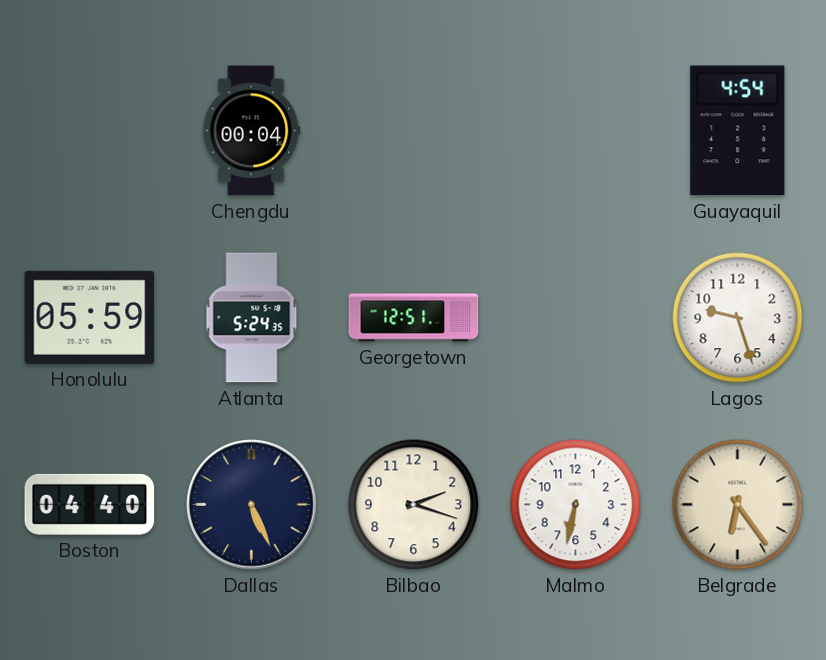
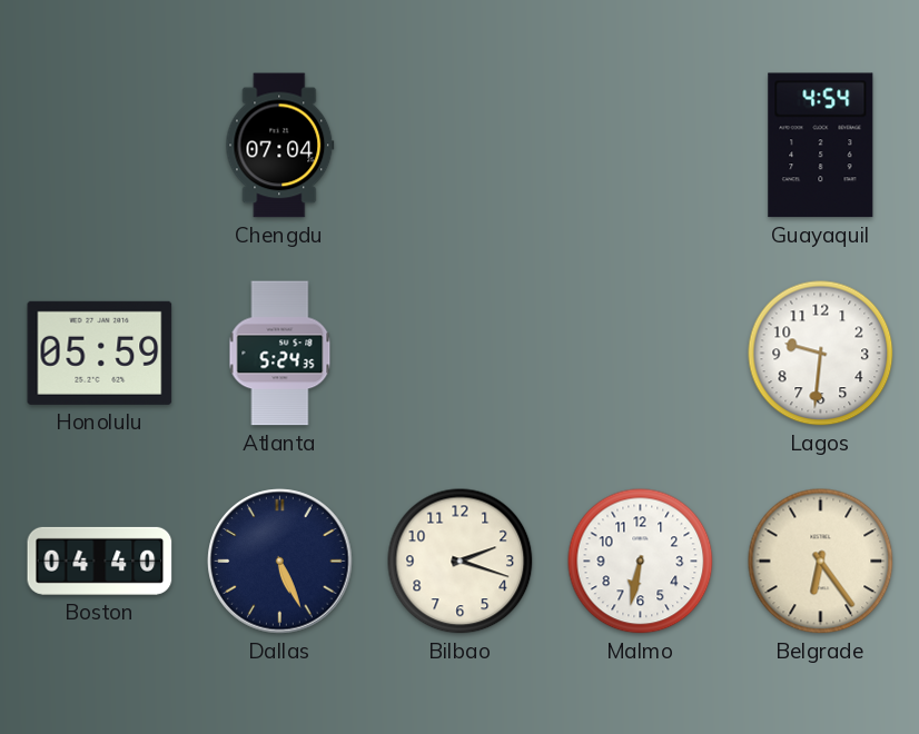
Chengdu: 00:04 -> 07:04 (280, 146)
Georgetown: 12:51 -> none (414, 318)
Lagos: 9:27 -> 9:31 (821, 354)
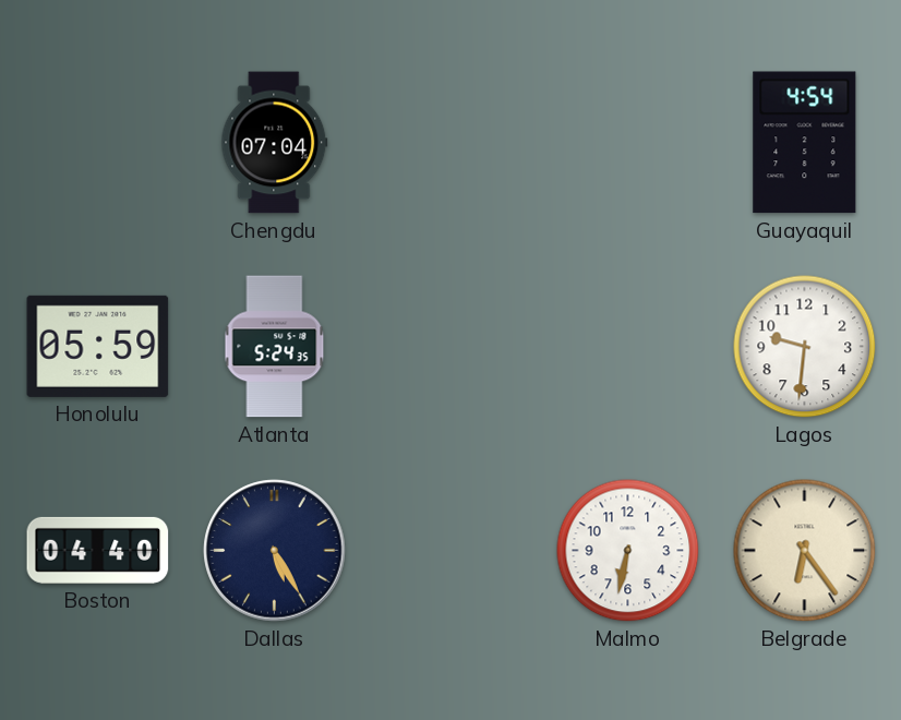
Dallas: 5:26 -> 5:25 (275, 551)
Bilbao: 2:18 -> none (461, 562)
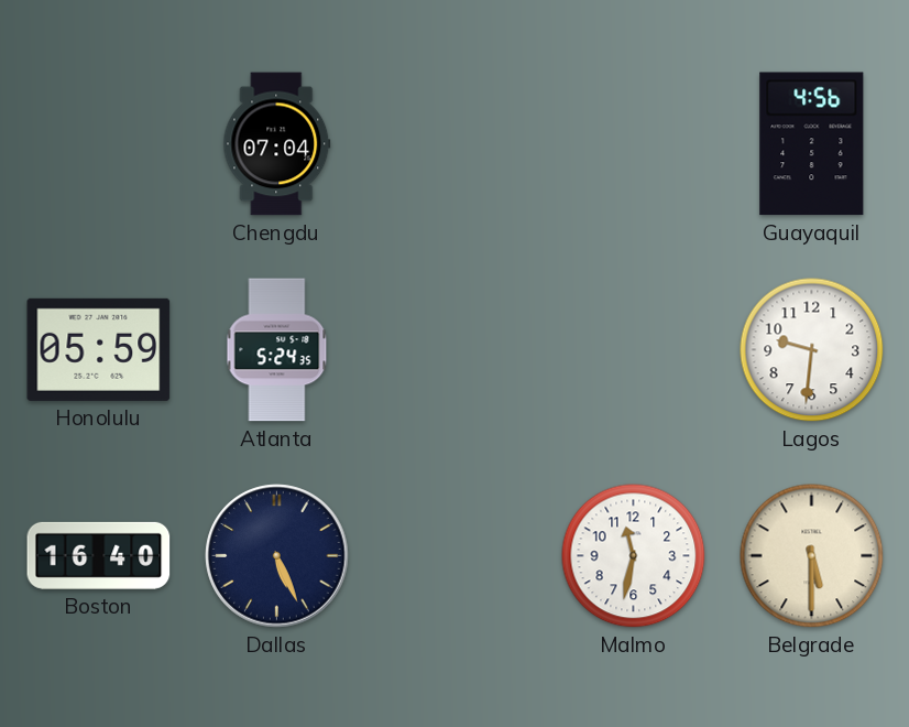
Guayaquil: 4:54 -> 4:56 (812, 144)
Boston: 04:40 -> 16:40 (99, 555)
Dallas: 5:25 -> 5:26 (277, 556)
Malmo: 6:32 -> 11:32 (634, 556)
Belgrade: 6:24 -> 5:30 (812, 556)
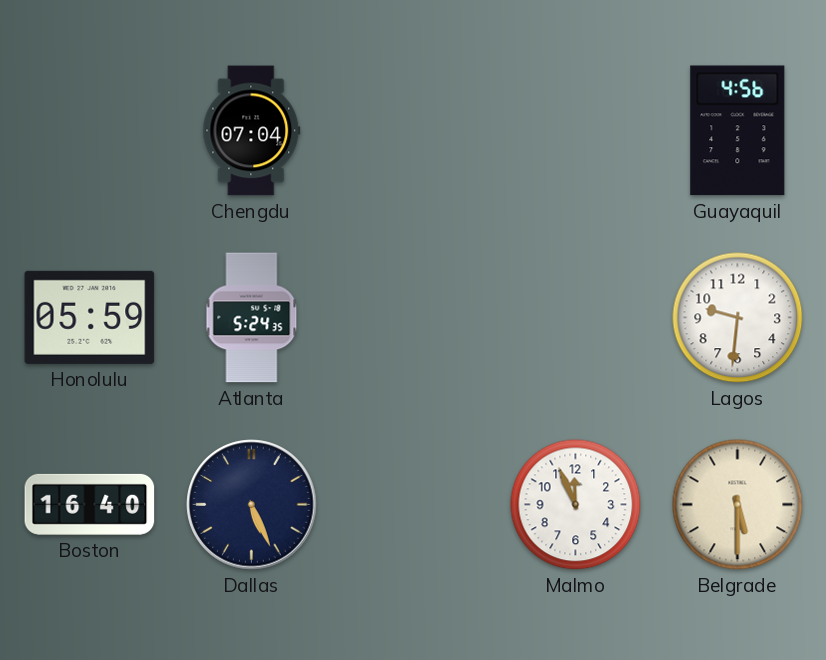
Malmo: 11:32 -> 11:56 (576, 505)
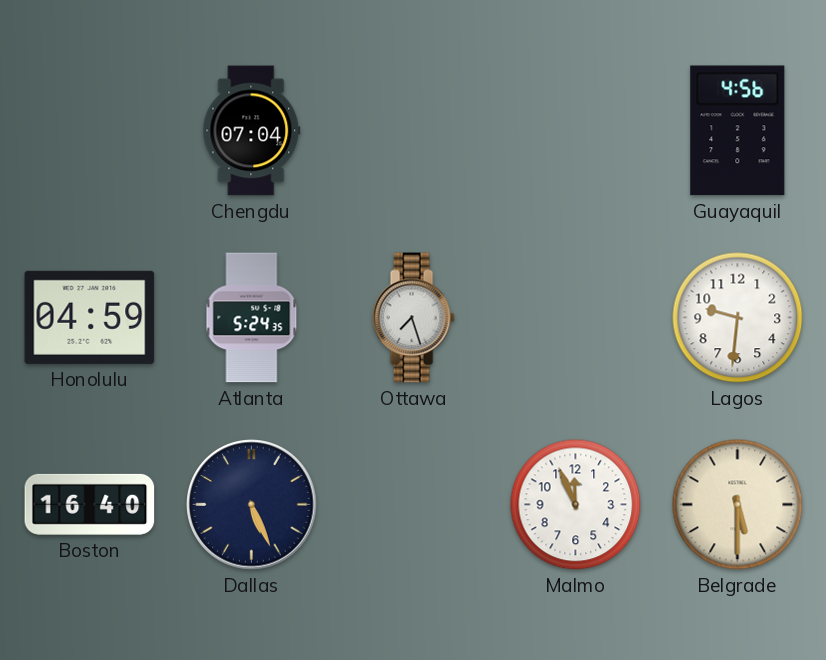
Honolulu: 05:59 -> 04:59 (90, 317)
Ottawa: none -> 7:27 (413, 318)
